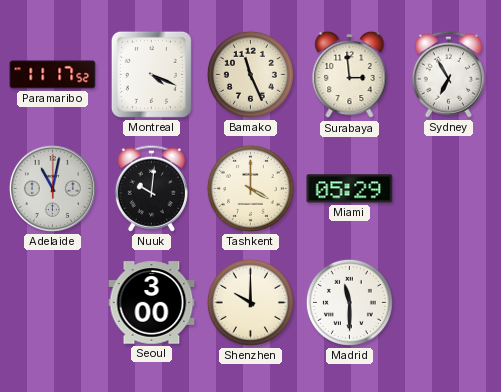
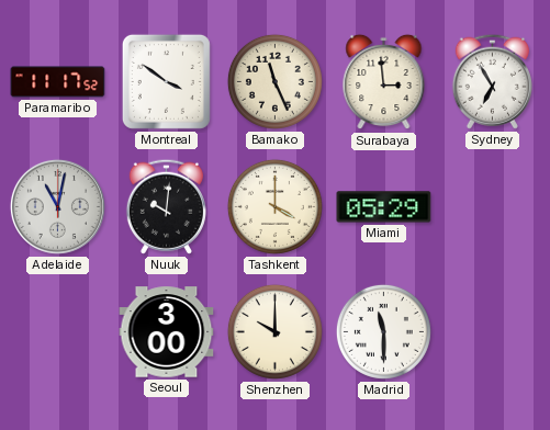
Montreal: 4:19 -> 3:51 (166, 81)
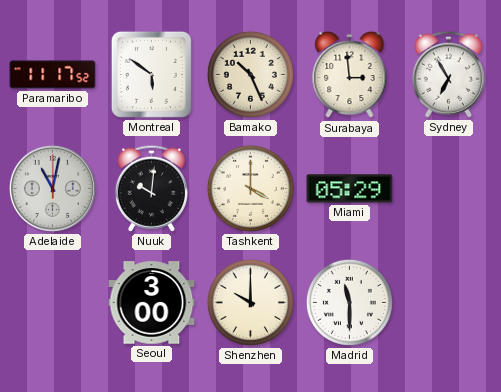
Montreal: 3:51 -> 5:51 (151, 74)
Bamako: 11:26 -> 10:26 (250, 74)
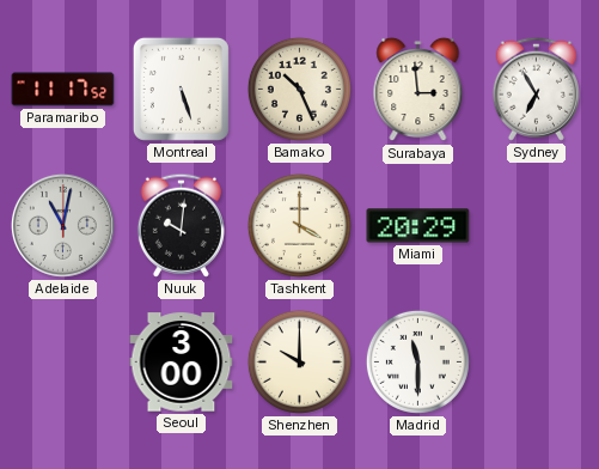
Montreal: 5:51 -> 5:27 (181, 89)
Miami: 05:29 -> 20:29 (418, 226)
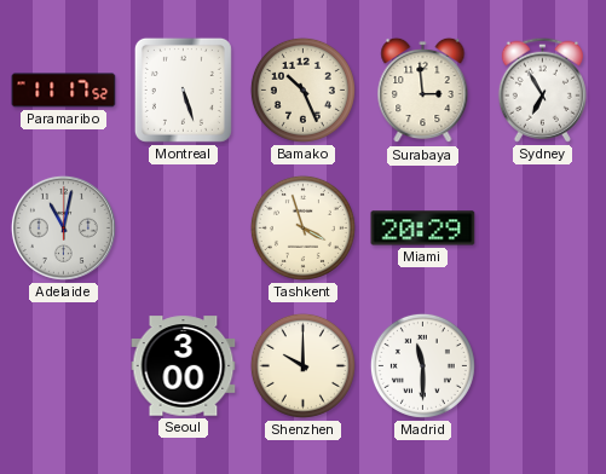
Nuuk: 10:01 -> none (181, 225)
Tashkent: 4:00 -> 3:57 (302, 227)
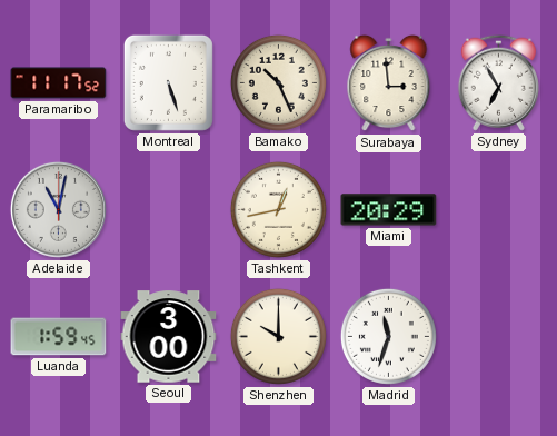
Tashkent: 3:57 -> 12:43 (278, 209)
Luanda: none -> 1:59 (59, 337)
Madrid: 11:30 -> 11:33 (388, 336)
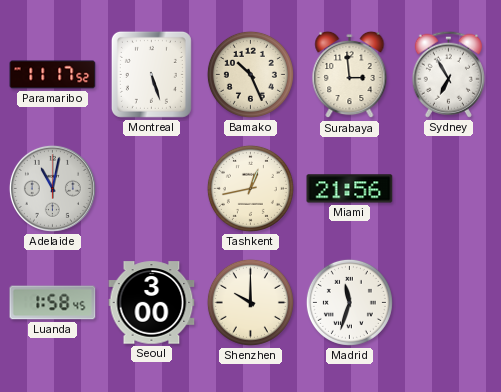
Miami: 20:29 -> 21:56 (350, 189)
Luanda: 1:59 -> 1:58 (53, 303)
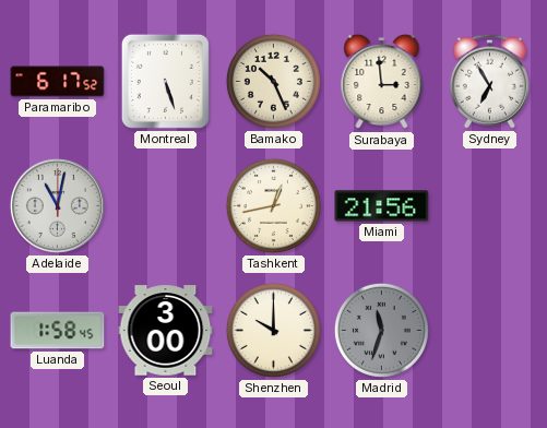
Paramaribo: 11:17 -> 6:17 (58, 82)
Madrid dial: white -> grey (381, 330)
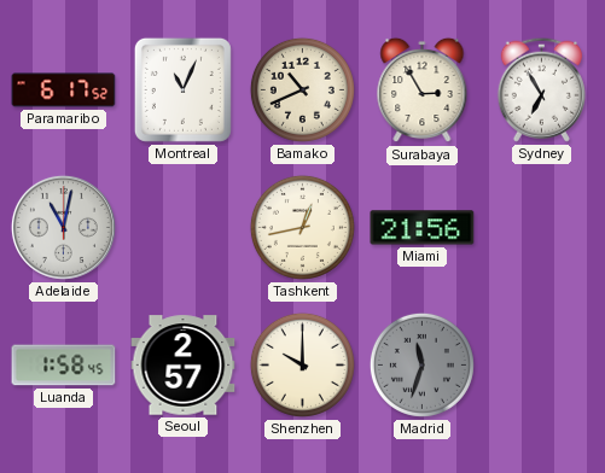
Montreal: 5:27 -> 11:04 (182, 89)
Bamako: 10:26 -> 10:41 (302, 89)
Surabaya: 2:59 -> 2:55 (423, 90)
Seoul: 3:00 -> 2:57 (184, 366)
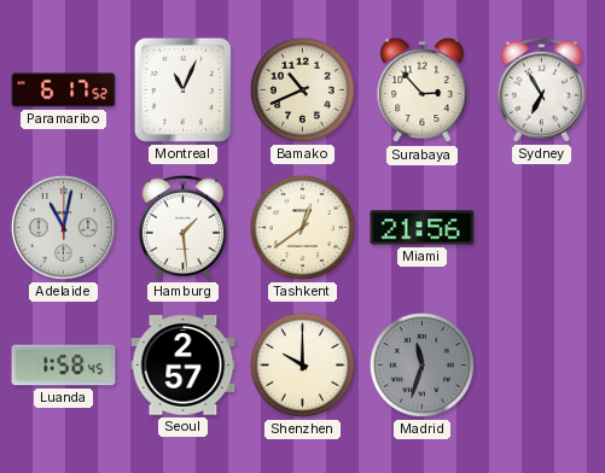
Surabaya: 2:55 -> 2:53 (423, 90)
Hamburg: none -> 1:29 (182, 227)
Tashkent: 12:43 -> 12:39 (302, 227)
